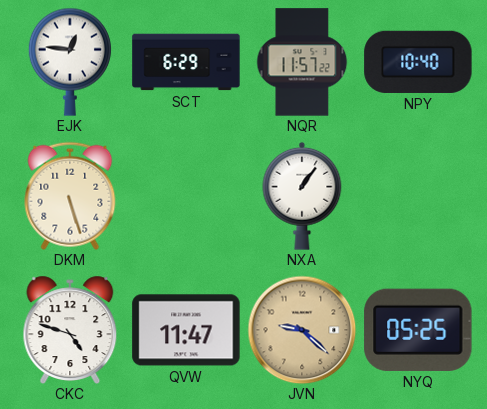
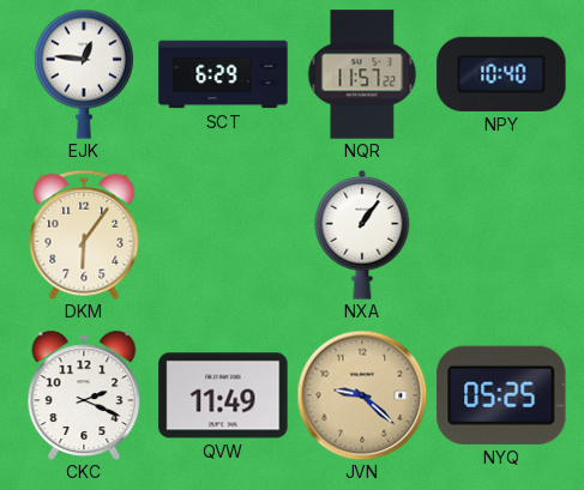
DKM: 5:27 -> 6:06 (84, 235)
CKC: 4:48 -> 2:19 (84, 394)
QVW: 11:47 -> 11:49 (223, 395)
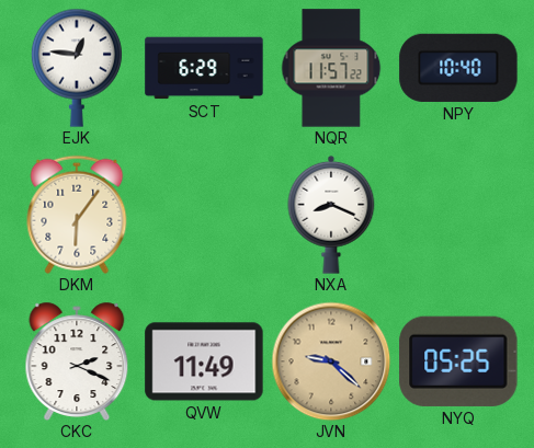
NXA: 1:06 -> 8:19 (331, 215)
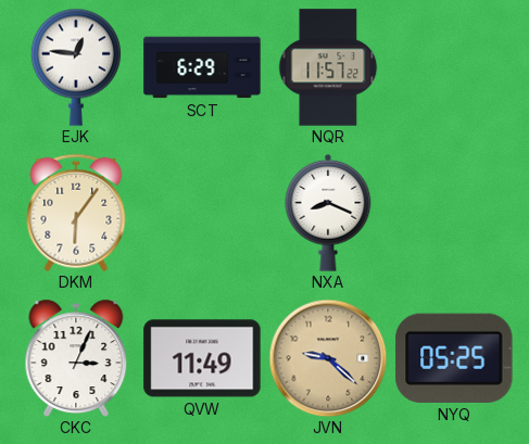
NPY: 10:40 -> none (458, 68)
CKC: 2:19 -> 3:04 (76, 357)
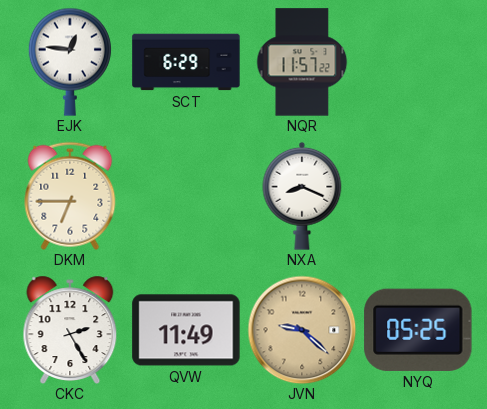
DKM: 6:06 -> 6:45 (70, 196)
CKC: 3:04 -> 2:25 (70, 329)
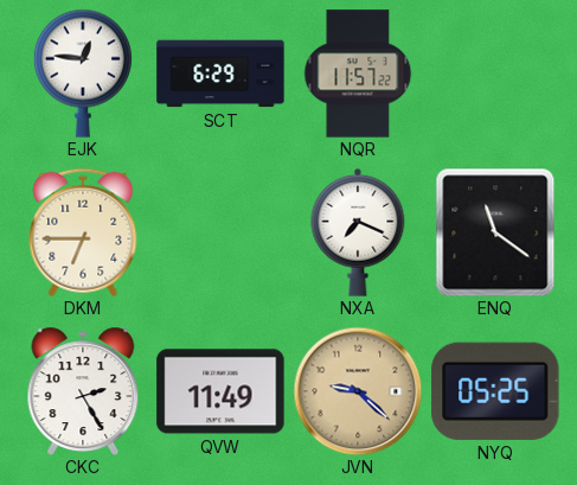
NXA: 8:19 -> 7:19 (358, 232)
ENQ: none -> 11:21 (495, 232)
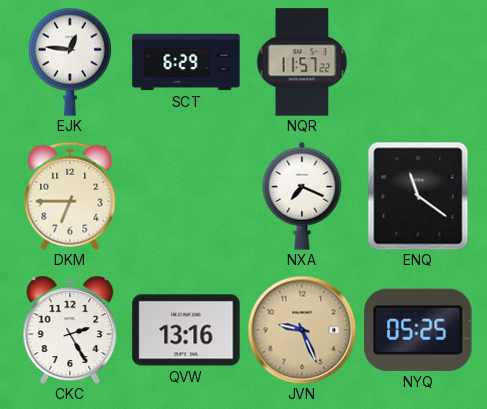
QVW: 11:49 -> 13:16 (186, 330)
JVN: 9:22 -> 9:26 (302, 330)
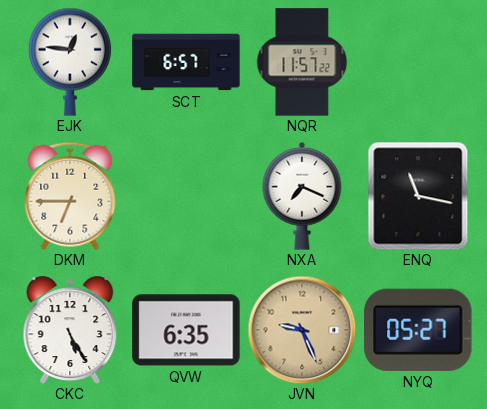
SCT: 6:29 -> 6:57 (186, 62)
ENQ: 11:21 -> 11:17 (418, 196)
CKC: 2:25 -> 5:25 (70, 329)
QVW: 13:16 -> 6:35 (186, 330)
NYQ: 05:25 -> 05:27 (418, 330)
